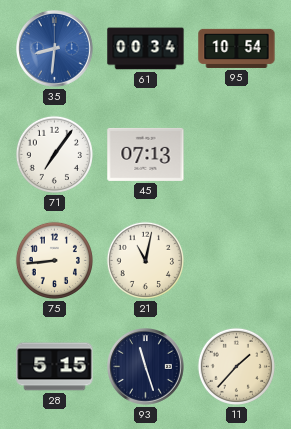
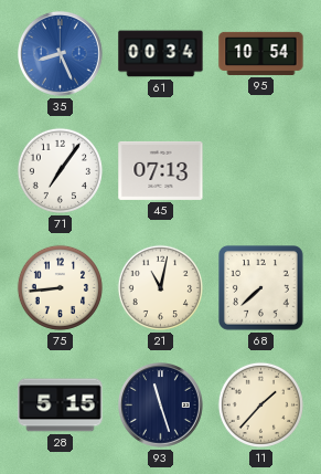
35: 8:31 -> 8:26 (61, 54)
68: none -> 7:38 (261, 288)
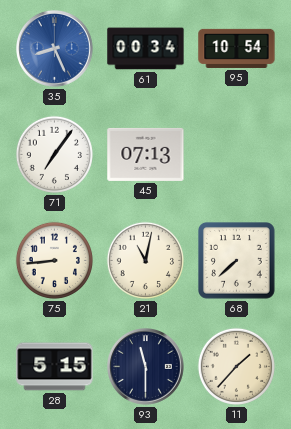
93: 11:27 -> 11:30 (146, 367)
